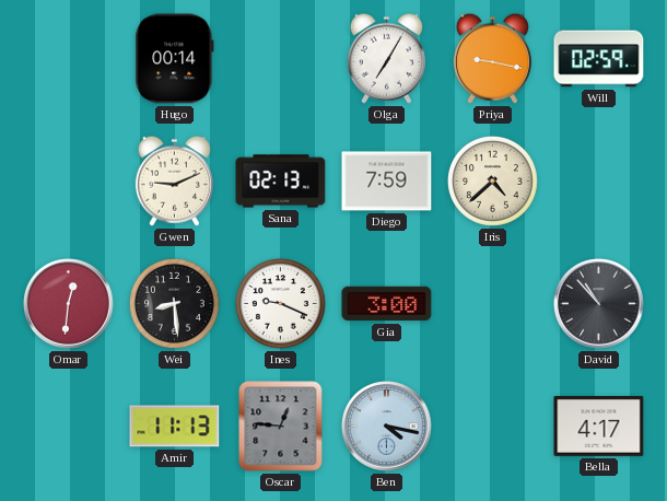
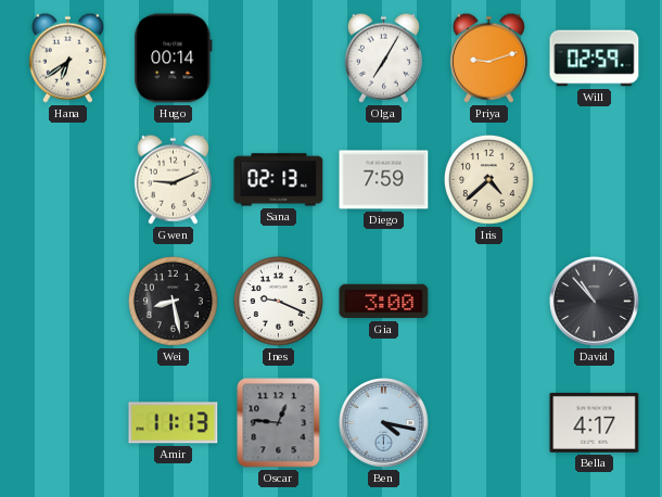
Hana: none -> 6:39 (67, 58)
Priya: 9:17 -> 9:12 (488, 58)
Omar: 12:31 -> none (69, 304)
Wei: 8:29 -> 8:28 (173, 301)
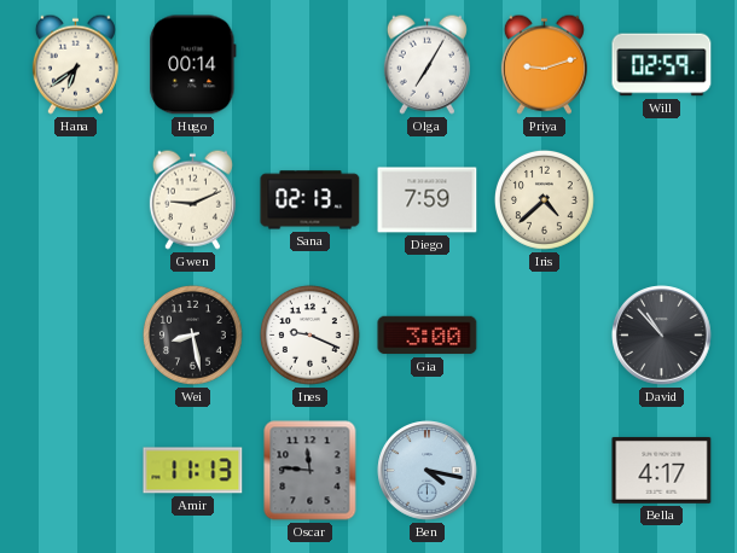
Oscar: 12:46 -> 11:46 (311, 471)
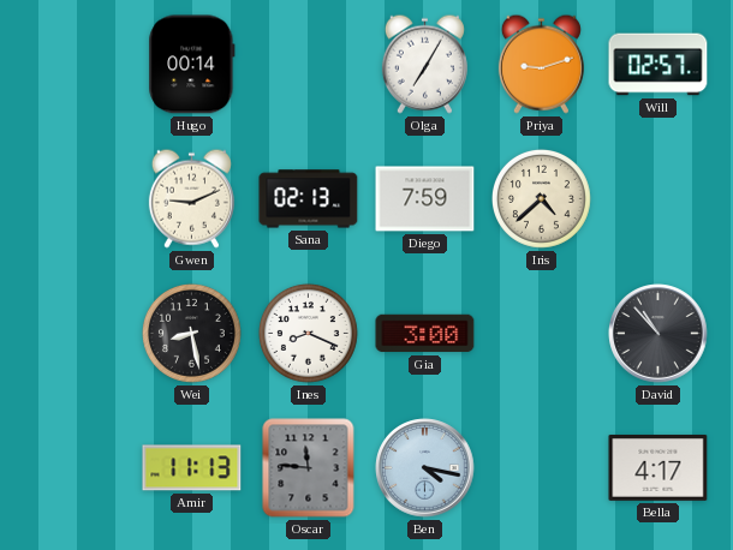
Hana: 6:39 -> none (75, 64)
Will: 02:59 -> 02:57 (658, 65)
Ines: 9:19 -> 8:19 (308, 333)
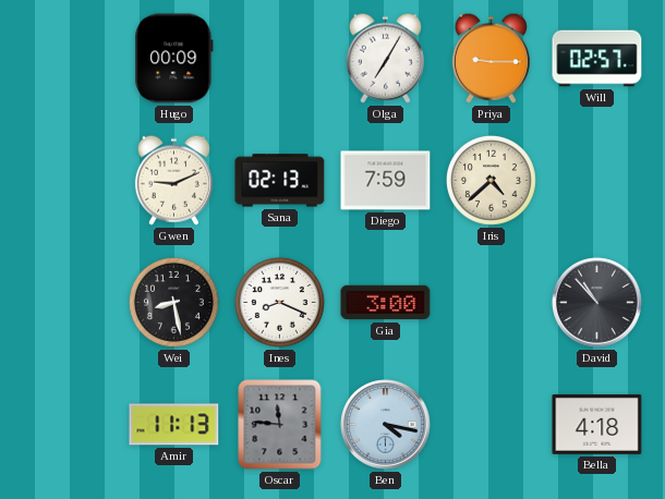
Hugo: 00:14 -> 00:09 (174, 59)
Priya: 9:12 -> 9:15 (491, 58)
Bella: 4:17 -> 4:18 (597, 424)
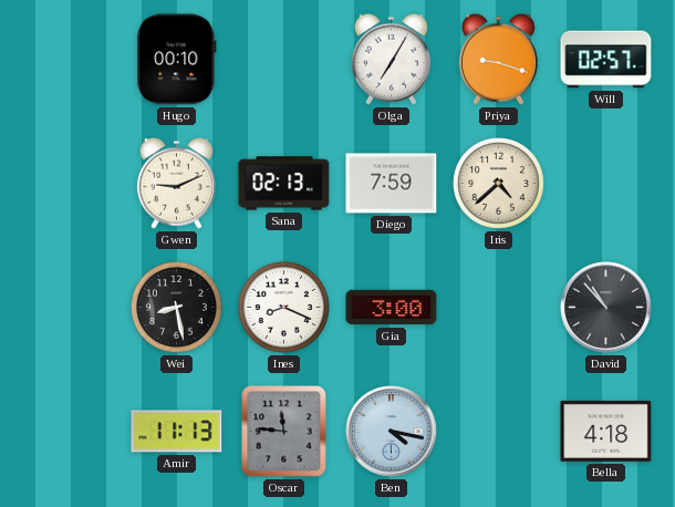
Hugo: 00:09 -> 00:10 (177, 60)
Priya: 9:15 -> 9:18 (498, 59)
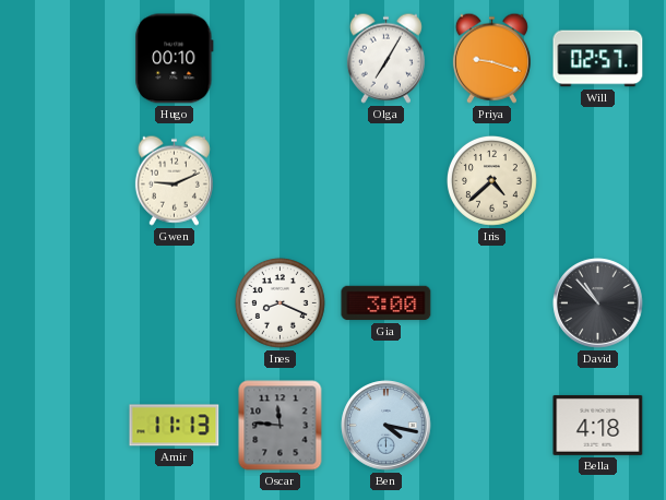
Sana: 02:13 -> none (284, 184)
Diego: 7:59 -> none (392, 184)
Wei: 8:28 -> none (176, 307)
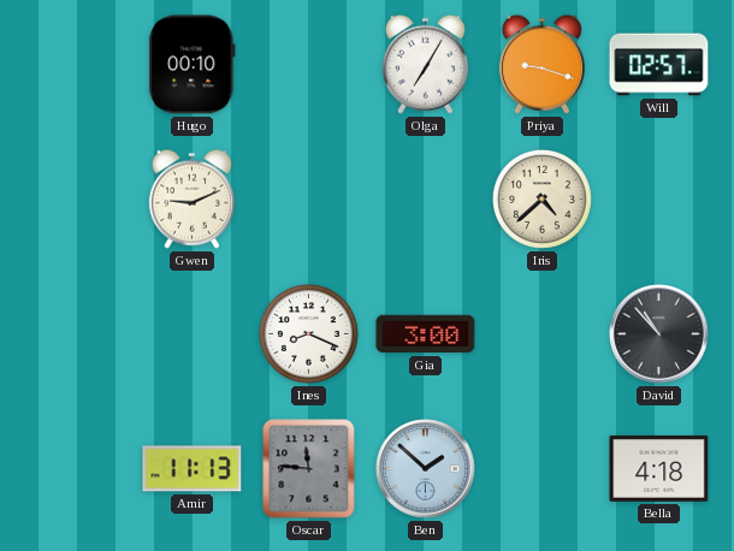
Ben: 4:17 -> 1:52 (426, 469)
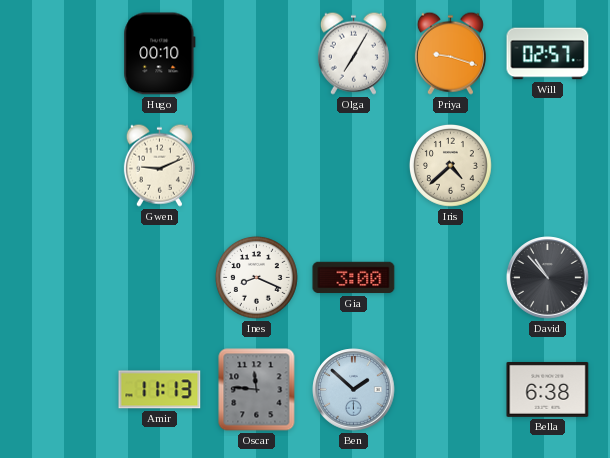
Bella: 4:18 -> 6:38 (548, 389)
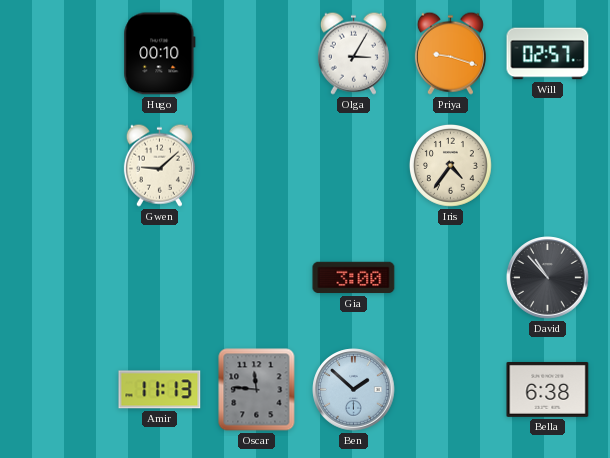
Olga: 7:05 -> 3:05 (353, 53)
Gwen: 9:11 -> 9:08 (159, 165)
Iris: 4:38 -> 4:36 (450, 165)
Ines: 8:19 -> none (256, 277)
